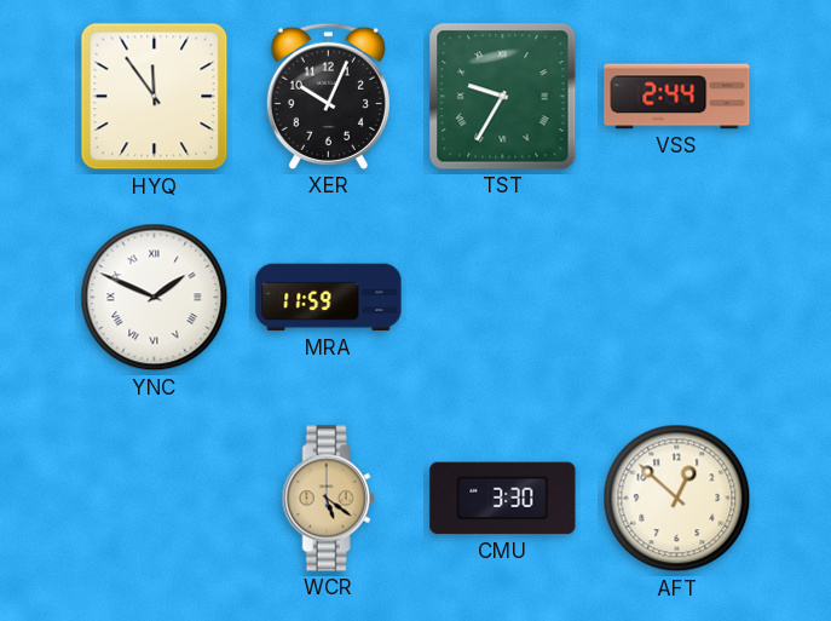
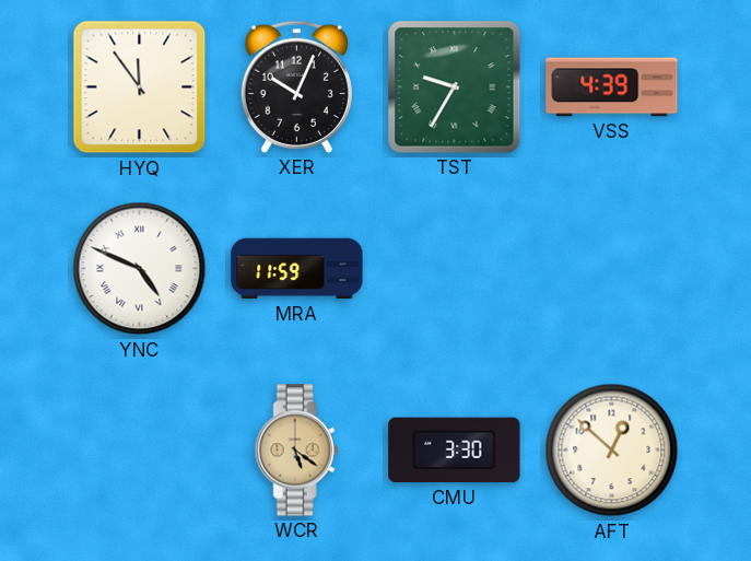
VSS: 2:44 -> 4:39 (612, 87)
YNC: 1:49 -> 4:49 (140, 269)
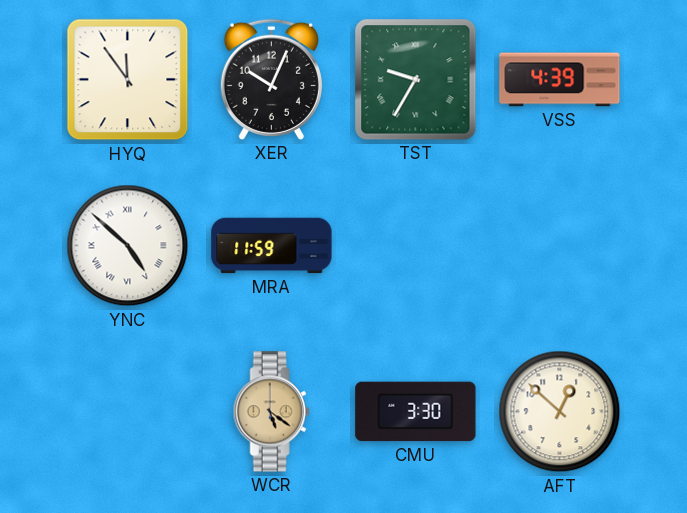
YNC: 4:49 -> 4:52 (128, 246)
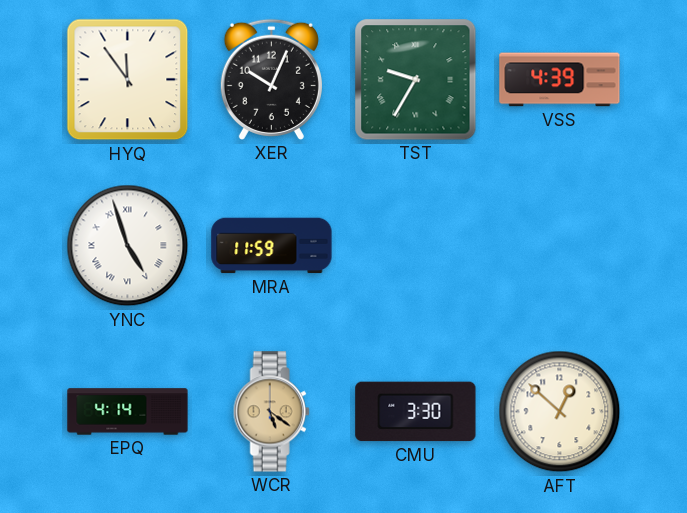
YNC: 4:52 -> 4:57 (128, 246)
EPQ: none -> 4:14 (128, 412)
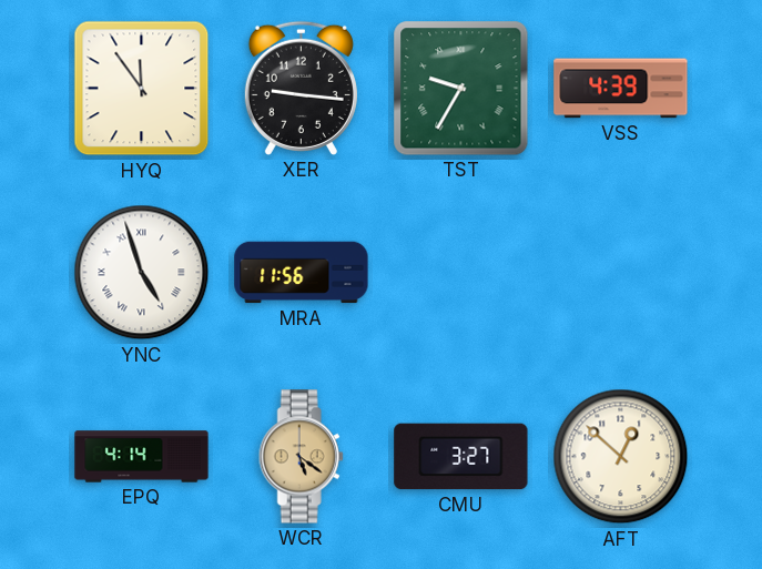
XER: 10:04 -> 9:16 (301, 88)
MRA: 11:59 -> 11:56 (302, 273)
CMU: 3:30 -> 3:27 (461, 457)
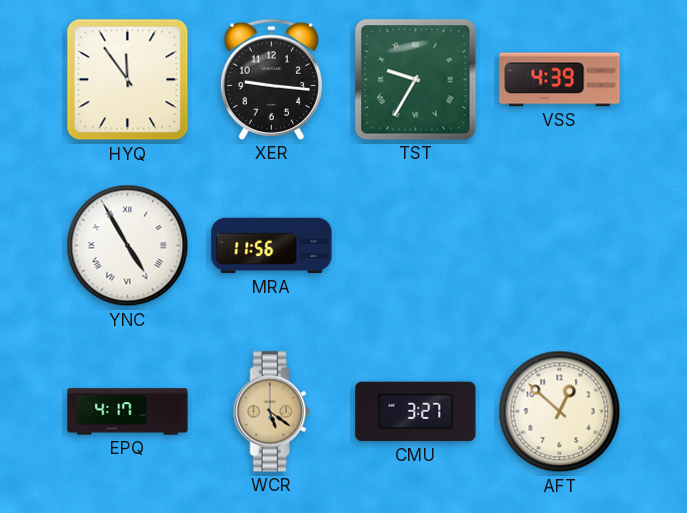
YNC: 4:57 -> 4:55 (128, 246)
EPQ: 4:14 -> 4:17 (128, 412)
